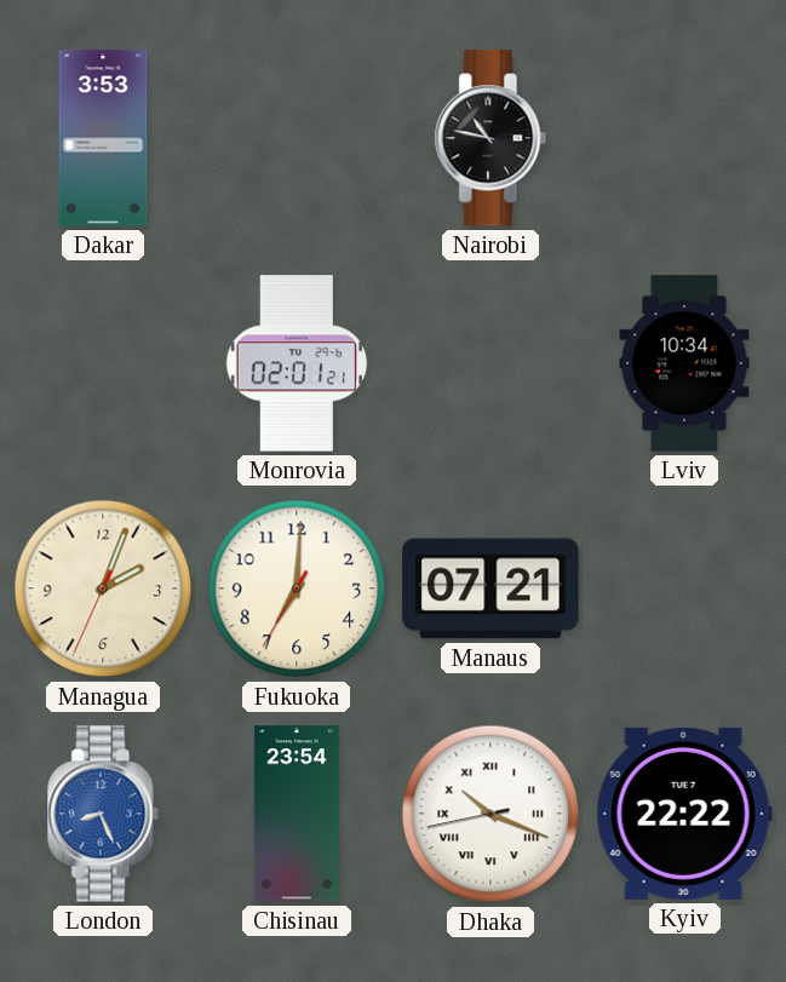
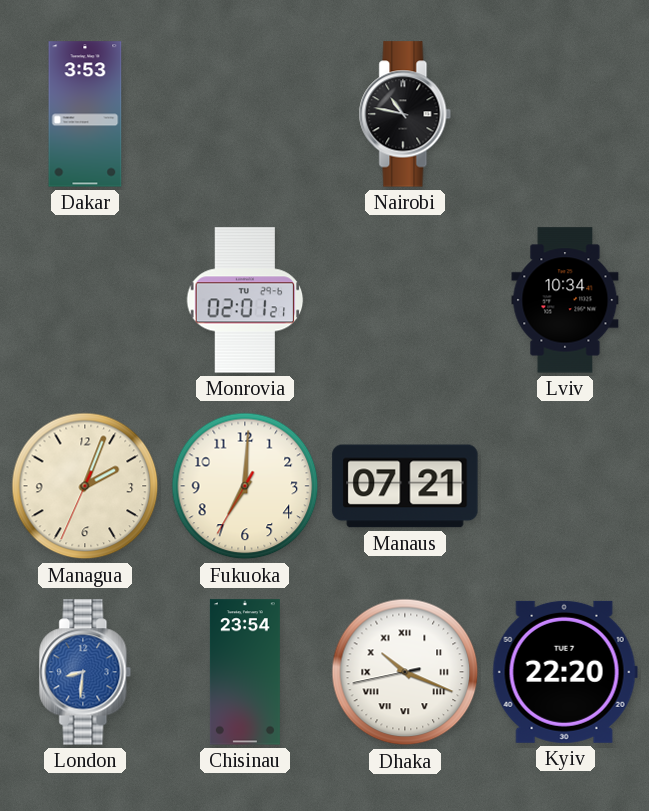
London: 8:26 -> 8:31 (85, 672)
Kyiv: 22:22 -> 22:20 (565, 672)
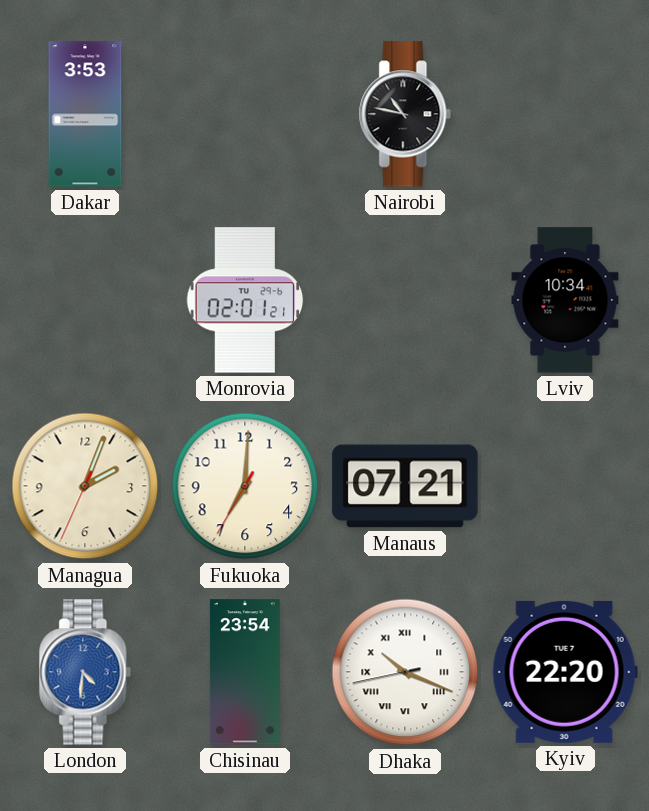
London: 8:31 -> 4:31 (85, 672)
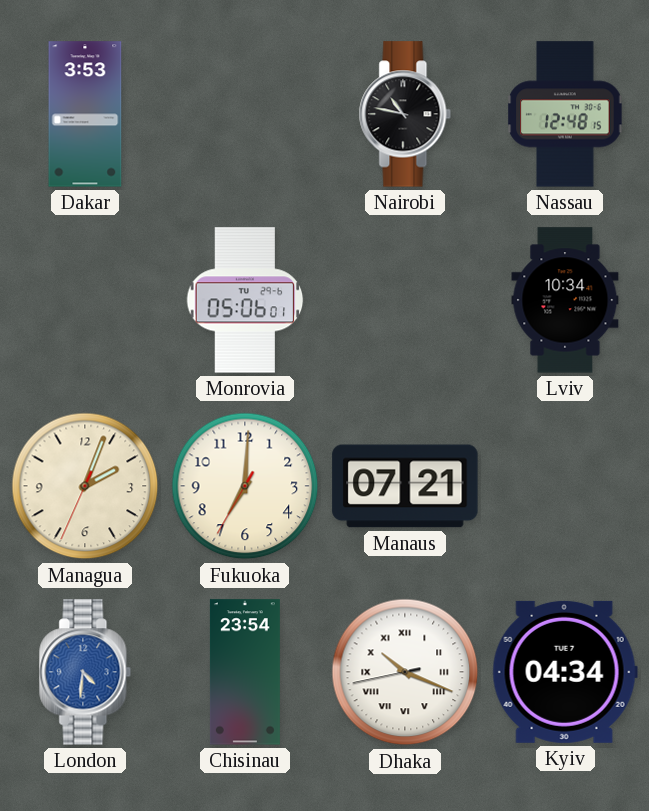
Nassau: none -> 12:48 (565, 114)
Monrovia: 02:01 -> 05:06 (245, 300)
Kyiv: 22:20 -> 04:34 (565, 672)
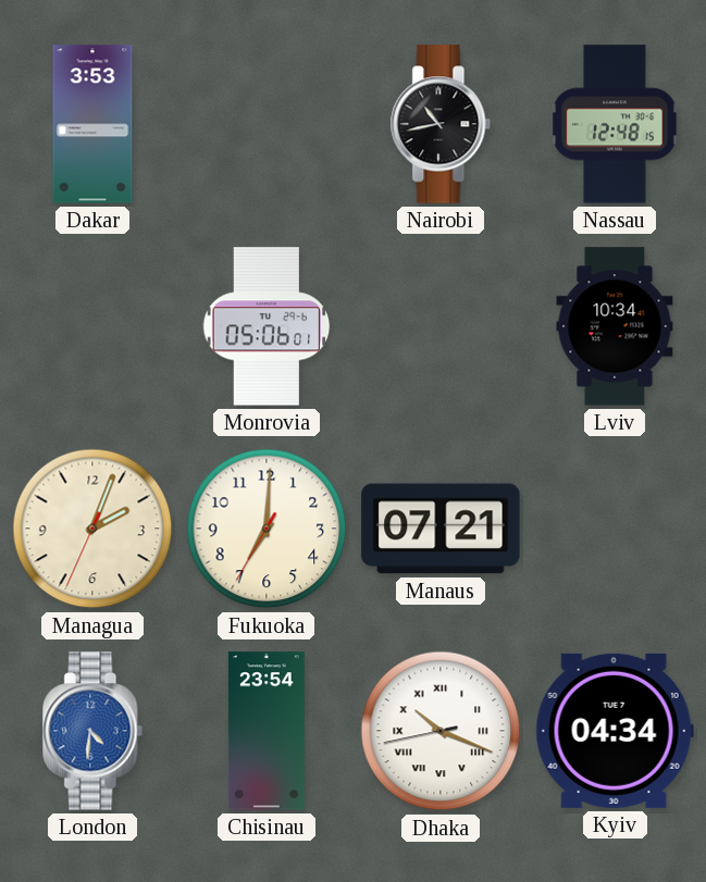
Nairobi: 10:47 -> 10:43 (441, 124)
